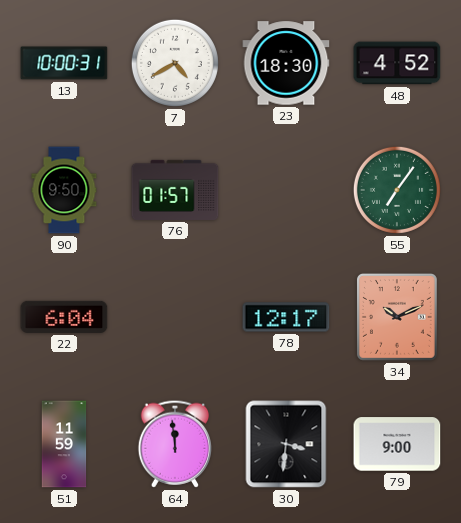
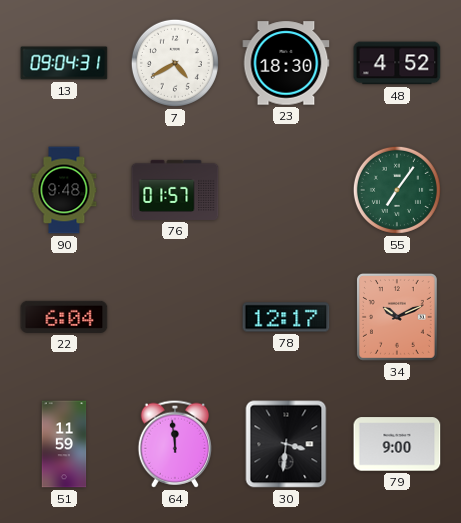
13: 10:00 -> 09:04 (64, 63)
90: 9:50 -> 9:48 (64, 190)
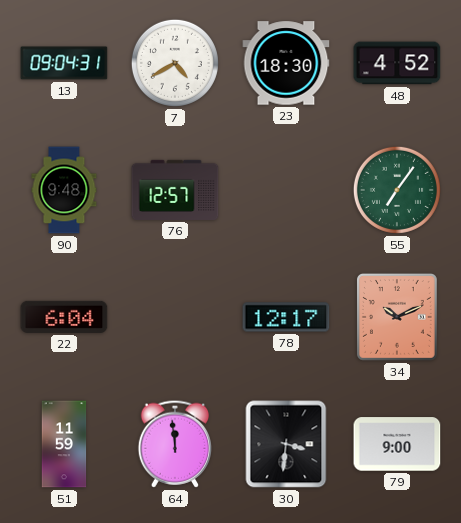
76: 01:57 -> 12:57 (175, 190)
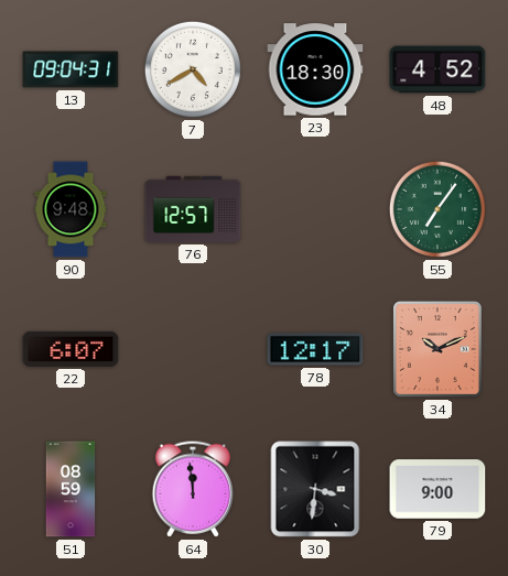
22: 6:04 -> 6:07 (71, 349)
51: 11:59 -> 08:59 (71, 489)
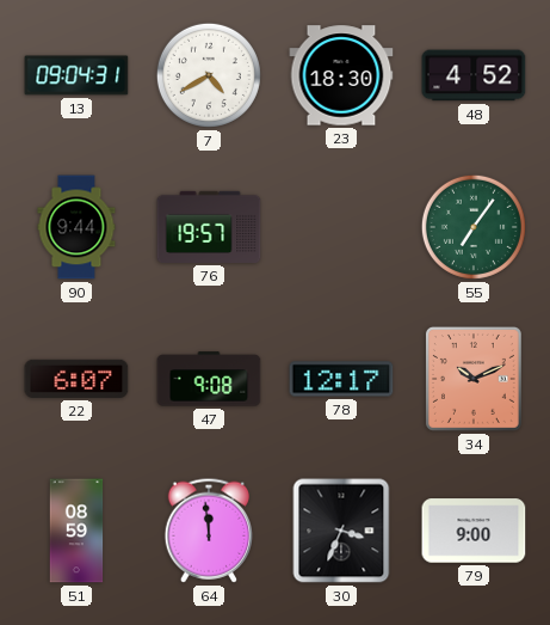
90: 9:48 -> 9:44 (76, 227)
76: 12:57 -> 19:57 (209, 227)
47: none -> 9:08 (209, 379)
30: 3:31 -> 3:34 (341, 531)
